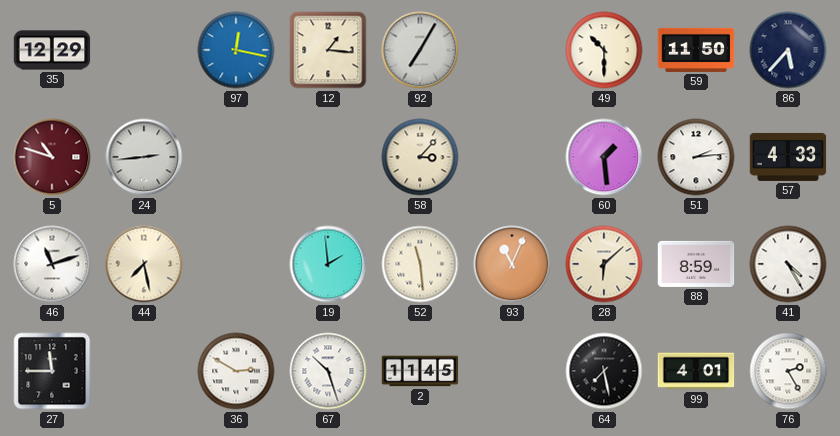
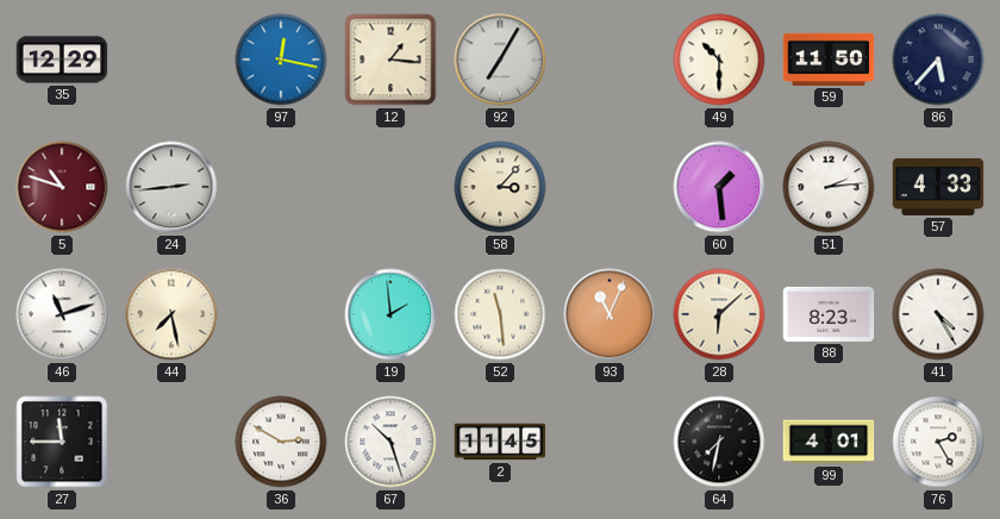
88: 8:59 -> 8:23 (829, 314)
64: 7:28 -> 7:32 (719, 442)
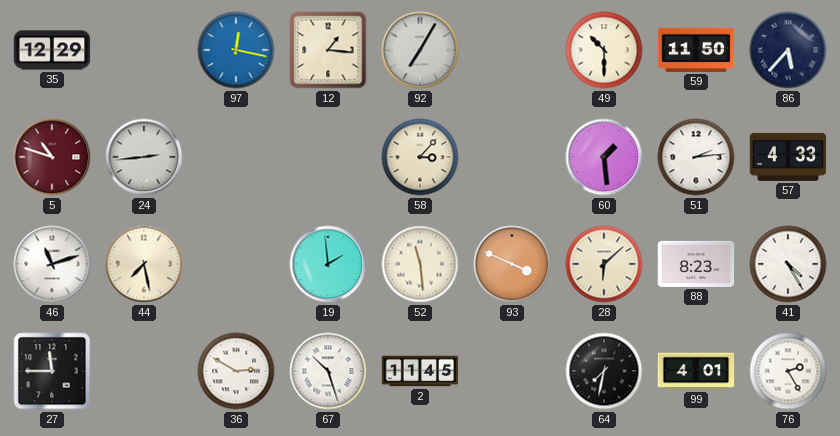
93: 11:04 -> 3:49 (512, 264)
